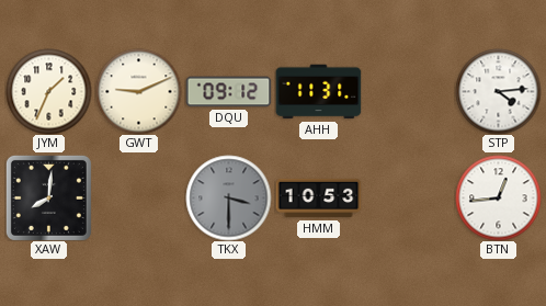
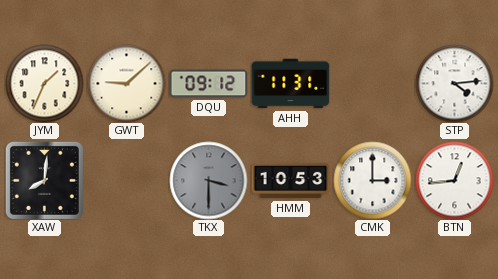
GWT: 9:11 -> 9:08 (126, 83)
CMK: none -> 3:00 (372, 180)
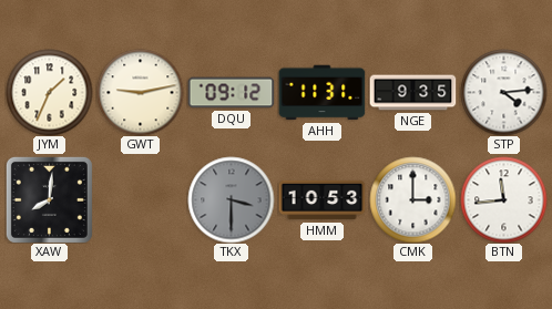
GWT: 9:08 -> 9:13 (140, 92)
NGE: none -> 9:35 (412, 93)
BTN: 12:44 -> 11:44 (503, 199)
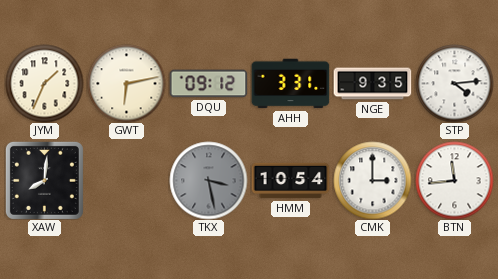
GWT: 9:13 -> 6:13 (126, 83)
AHH: 11:31 -> 3:31 (290, 84)
TKX: 3:30 -> 3:28 (208, 180)
HMM: 10:53 -> 10:54 (290, 181)
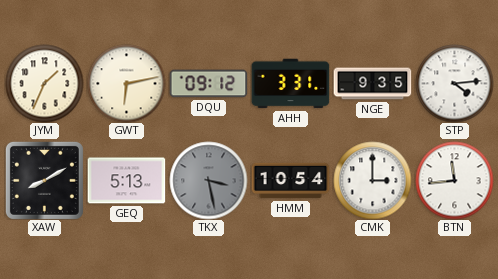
XAW: 8:01 -> 8:10 (44, 180)
GEQ: none -> 5:13 (126, 181)
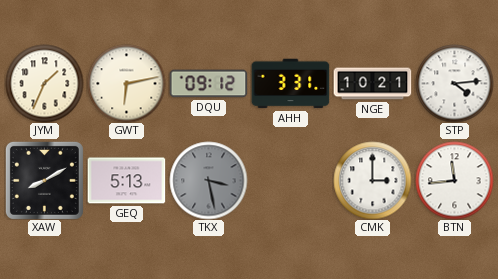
NGE: 9:35 -> 10:21 (372, 84)
HMM: 10:54 -> none (290, 181)
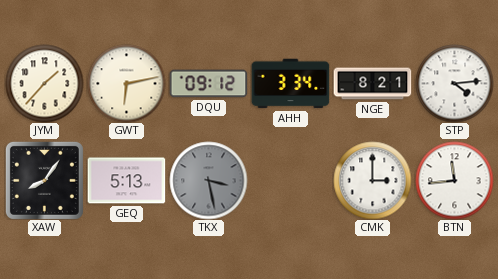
JYM: 1:34 -> 1:37 (44, 83)
AHH: 3:31 -> 3:34 (290, 84)
NGE: 10:21 -> 8:21 (372, 84)
XAW: 8:10 -> 8:06 (44, 180)
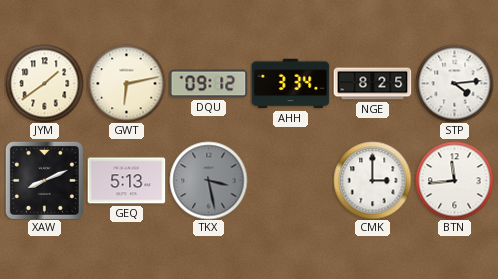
JYM: 1:37 -> 1:39 (44, 83)
NGE: 8:21 -> 8:25 (372, 84)
XAW: 8:06 -> 8:11 (44, 180)
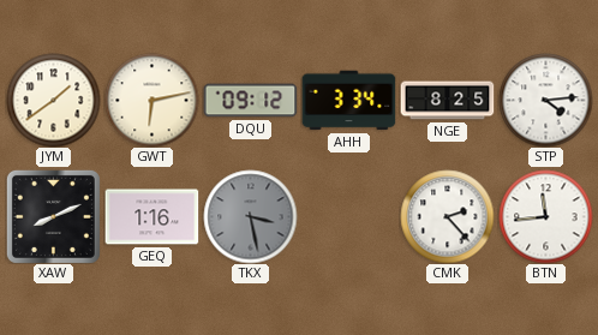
GEQ: 5:13 -> 1:16 (151, 217)
CMK: 3:00 -> 2:23 (447, 216)
